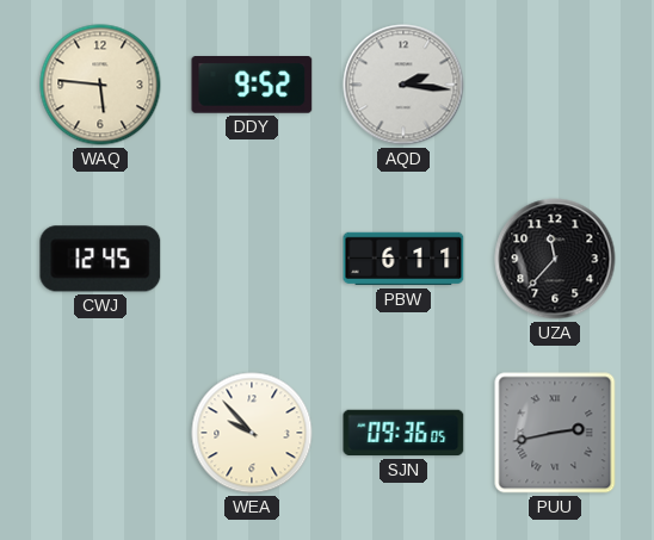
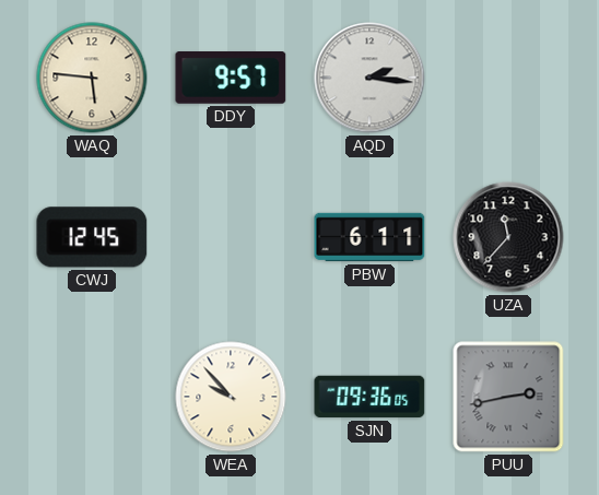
DDY: 9:52 -> 9:57 (231, 79)
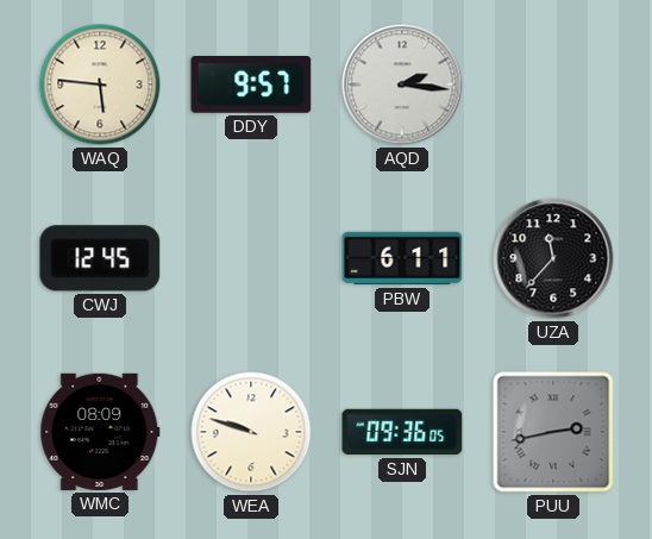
WMC: none -> 08:09 (100, 432)
WEA: 9:53 -> 9:48 (251, 432)
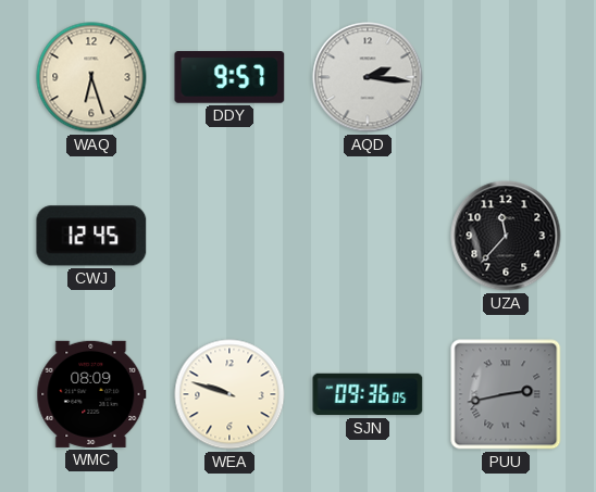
WAQ: 5:46 -> 6:27 (91, 77)
PBW: 6:11 -> none (402, 258)
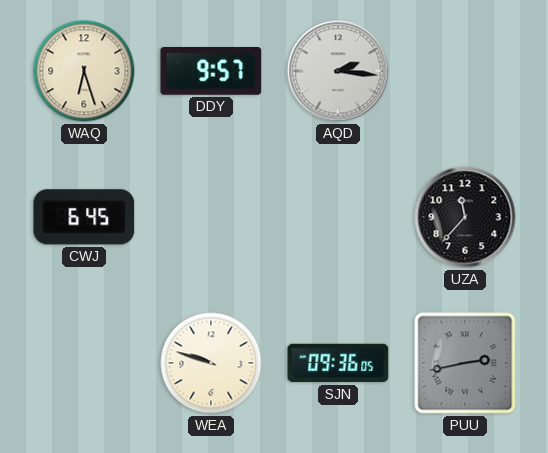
CWJ: 12:45 -> 6:45 (84, 217)
WMC: 08:09 -> none (91, 394)
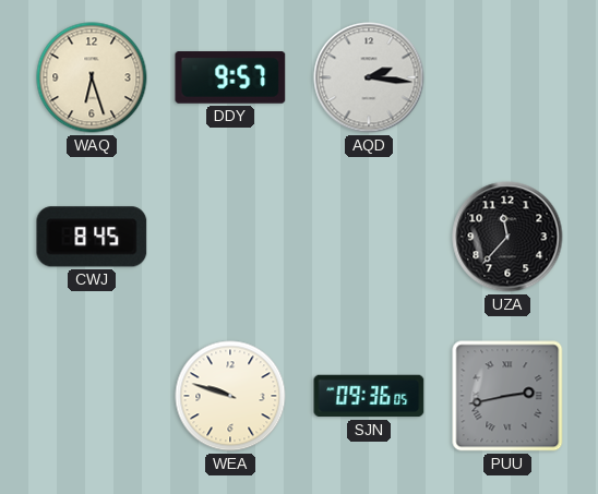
CWJ: 6:45 -> 8:45 (92, 237)
